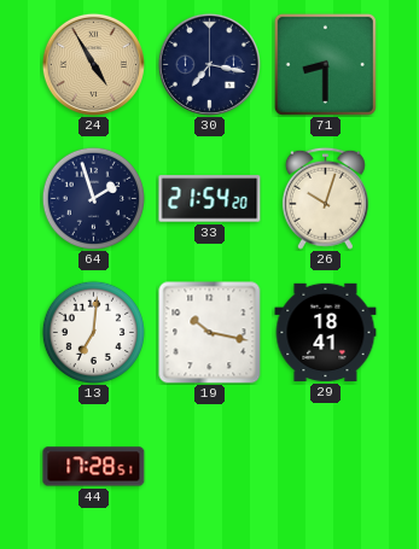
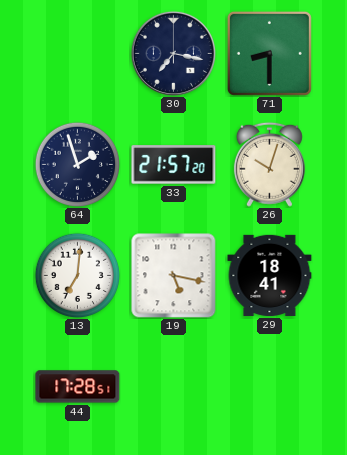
24: 4:55 -> none (93, 64)
33: 21:54 -> 21:57 (174, 165)
19: 10:17 -> 5:17 (174, 276)
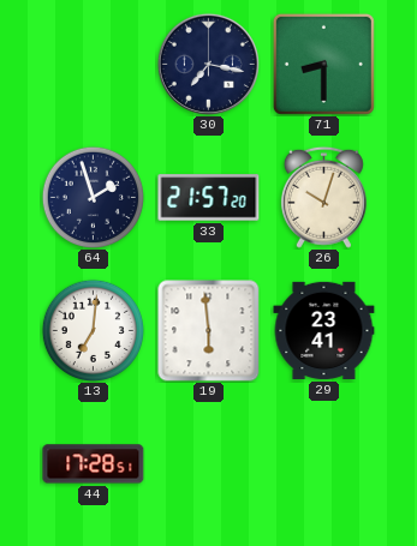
19: 5:17 -> 5:59 (209, 331)
29: 18:41 -> 23:41 (324, 330)
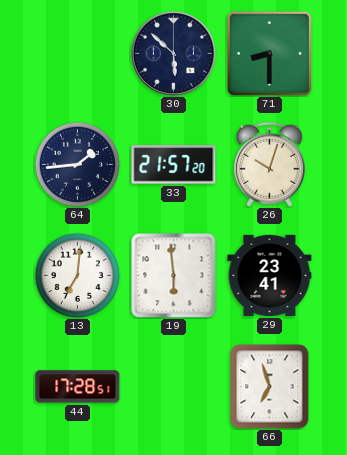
30: 7:17 -> 5:52 (173, 53)
64: 1:57 -> 1:44 (77, 164)
66: none -> 6:57 (270, 387)
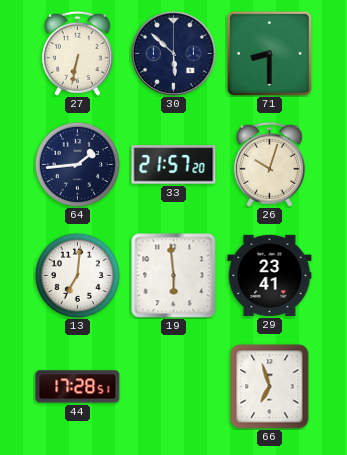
27: none -> 6:32 (77, 53)
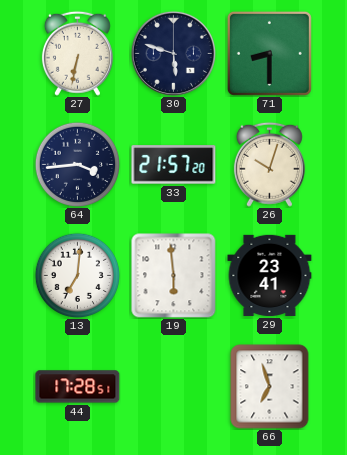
30: 5:52 -> 5:48 (173, 53)
64: 1:44 -> 3:44 (77, 164)
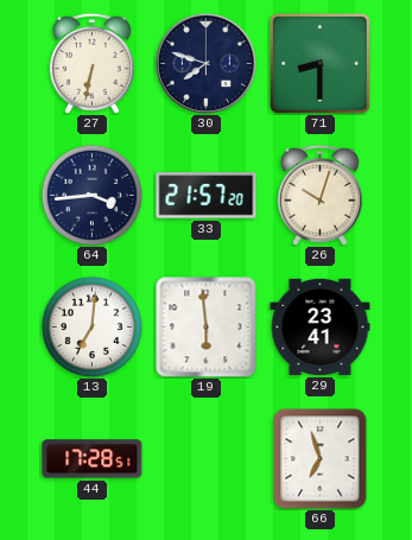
30: 5:48 -> 7:48 (205, 63)
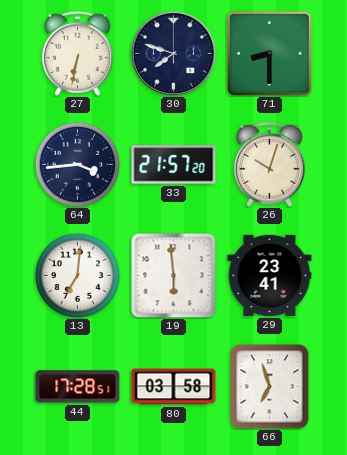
80: none -> 03:58 (174, 387)
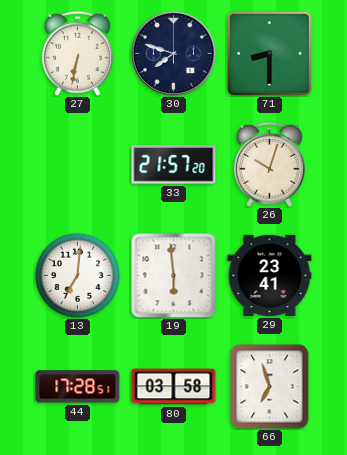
64: 3:44 -> none (77, 164)
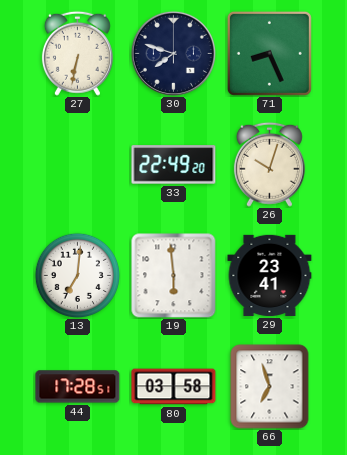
71: 8:30 -> 8:26 (269, 53)
33: 21:57 -> 22:49 (174, 165)
